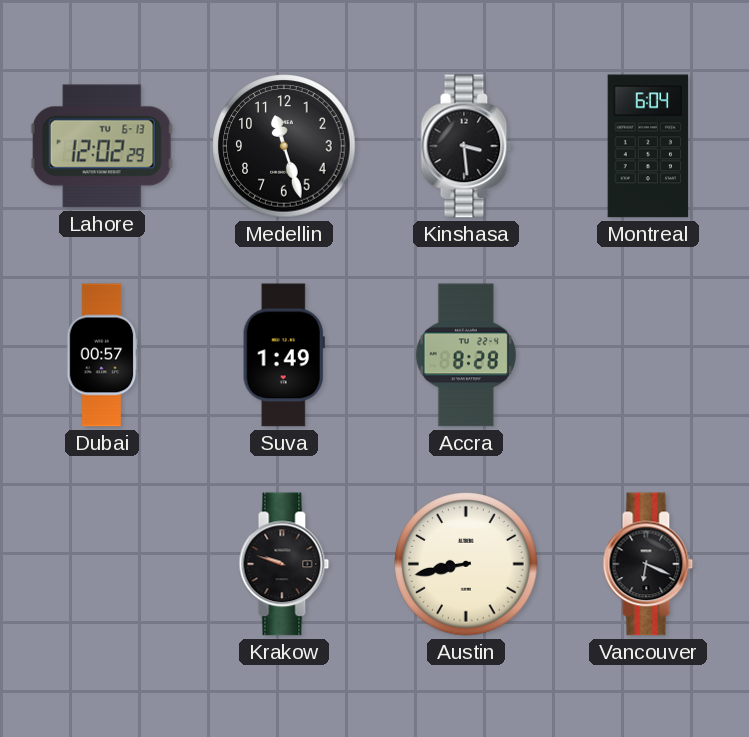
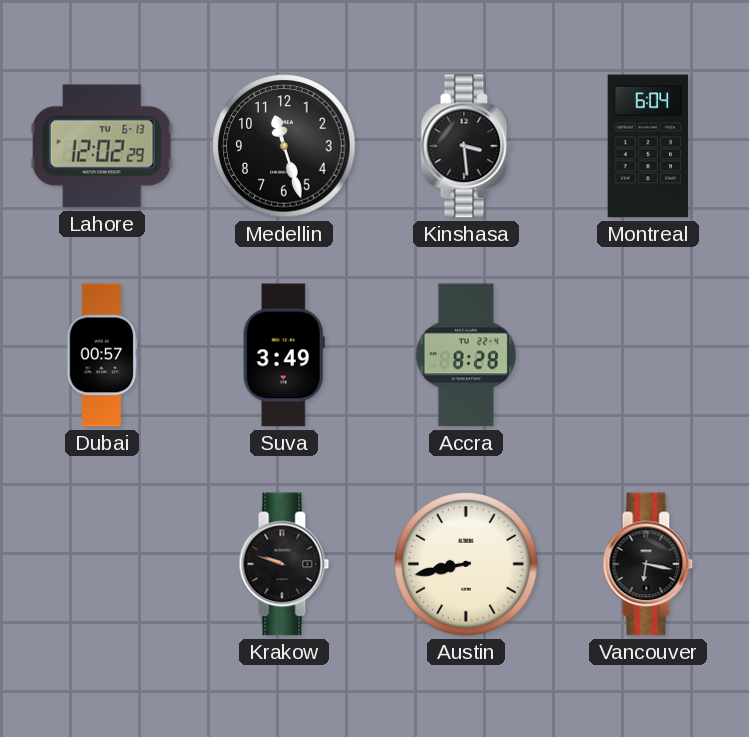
Suva: 1:49 -> 3:49 (284, 355)
Vancouver: 6:19 -> 6:17 (648, 564)
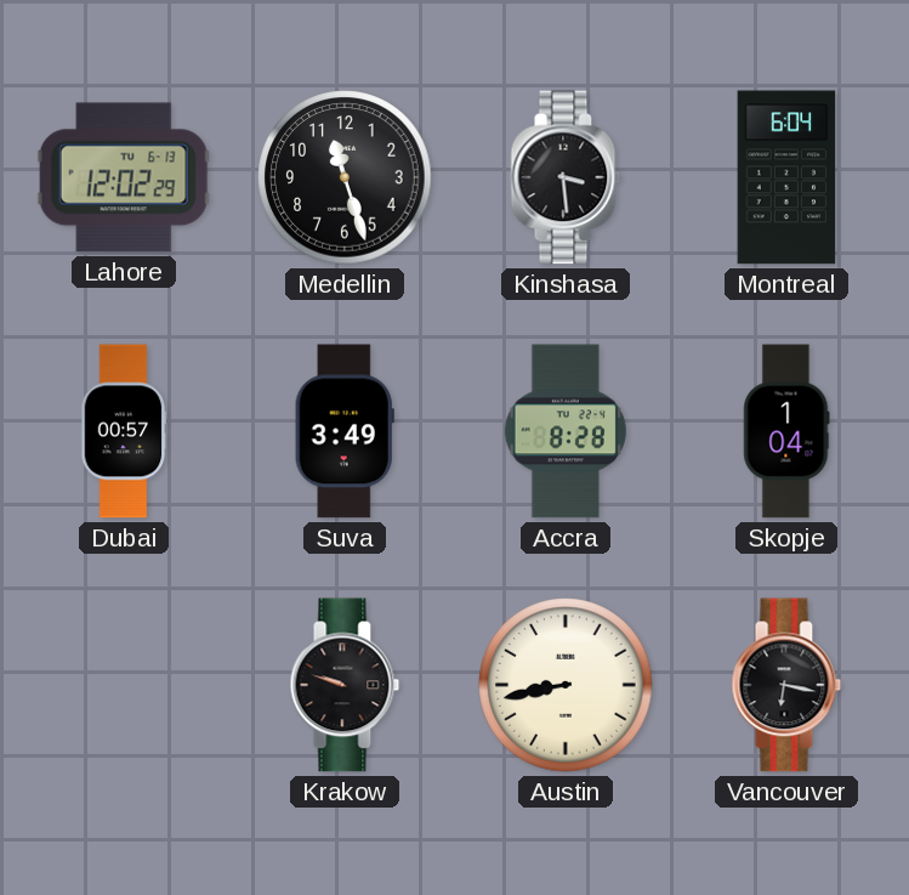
Skopje: none -> 1:04 (786, 431)
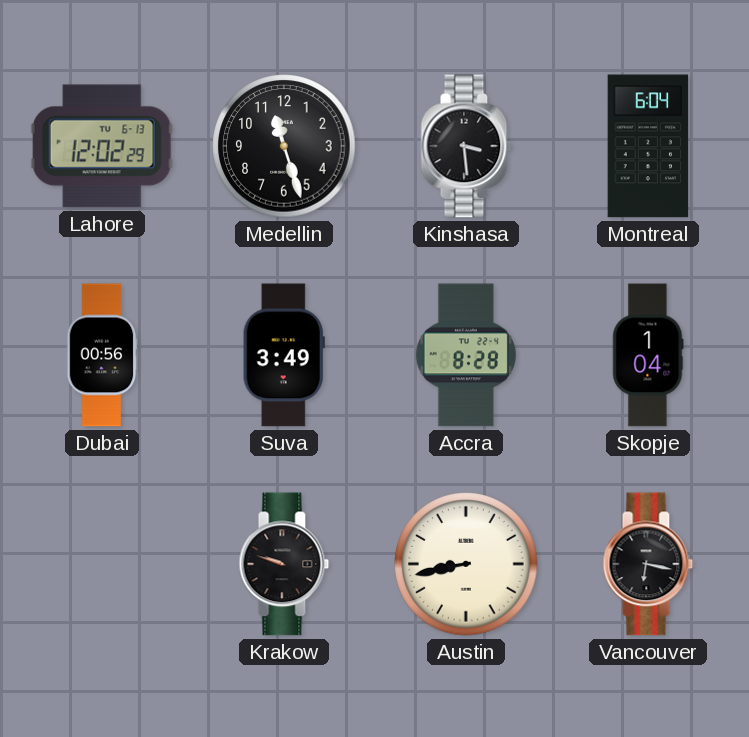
Dubai: 00:57 -> 00:56 (102, 355)
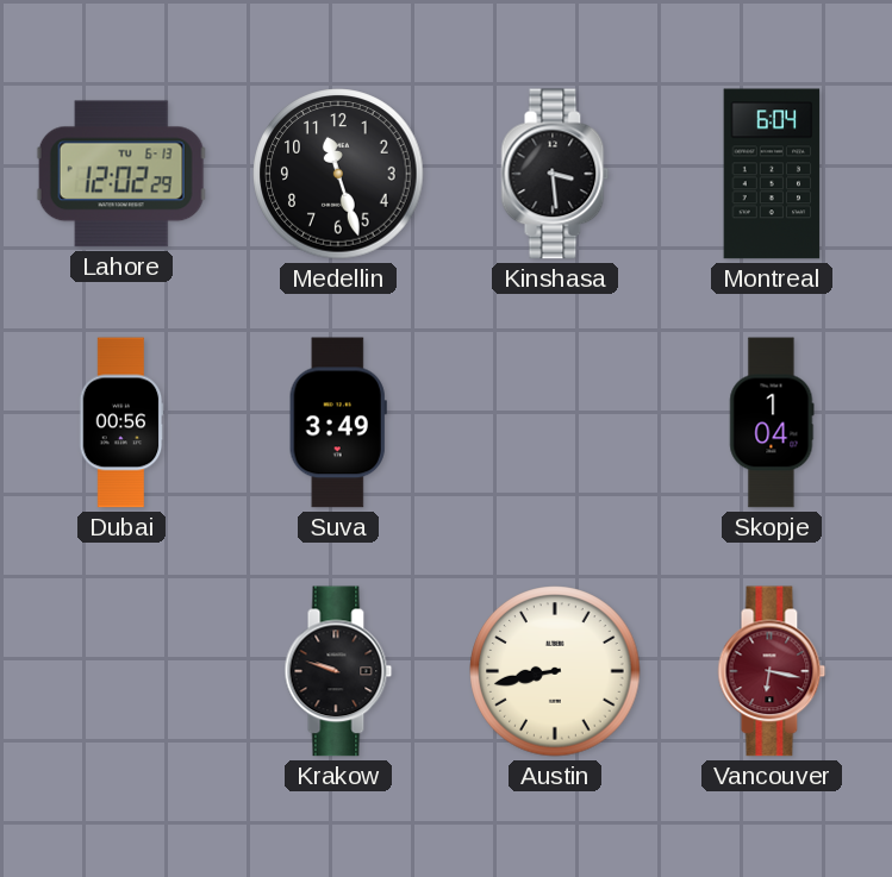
Accra: 8:28 -> none (466, 355)
Vancouver dial: black -> burgundy (772, 671)
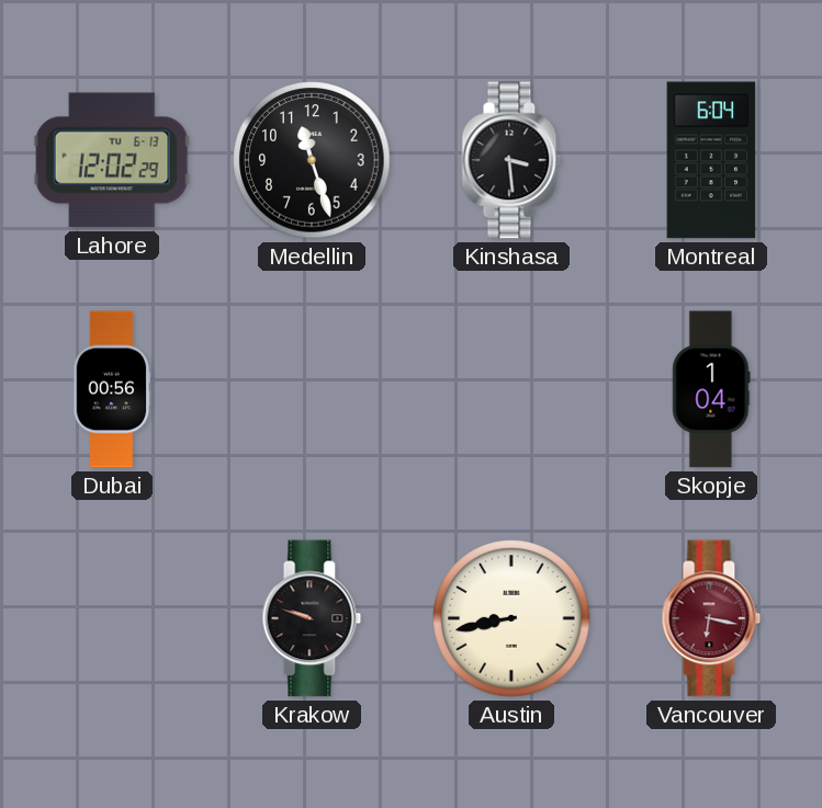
Suva: 3:49 -> none (338, 422)
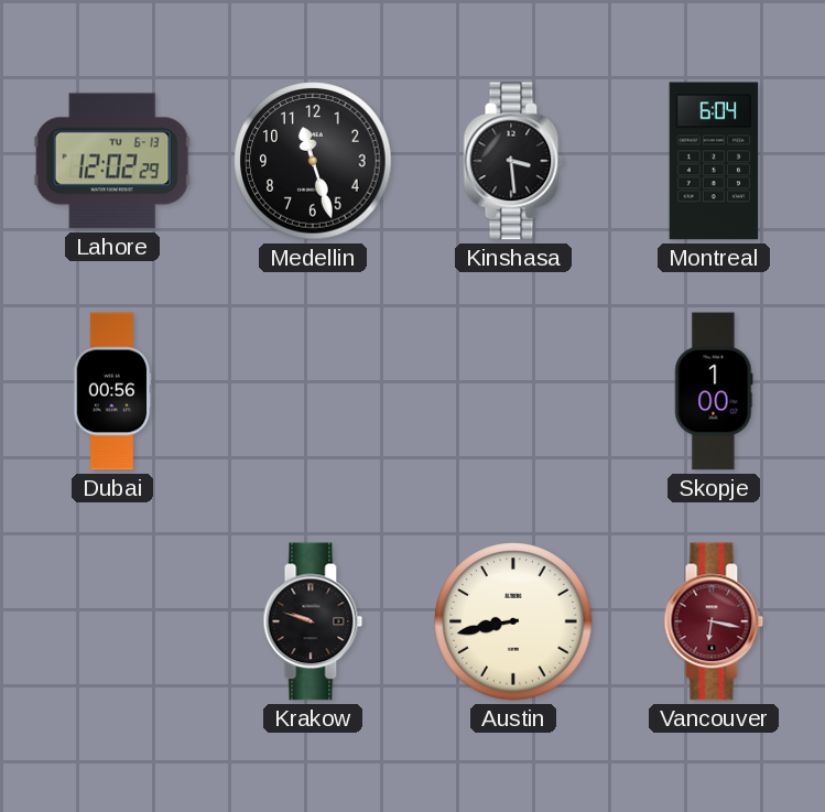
Skopje: 1:04 -> 1:00 (714, 391)
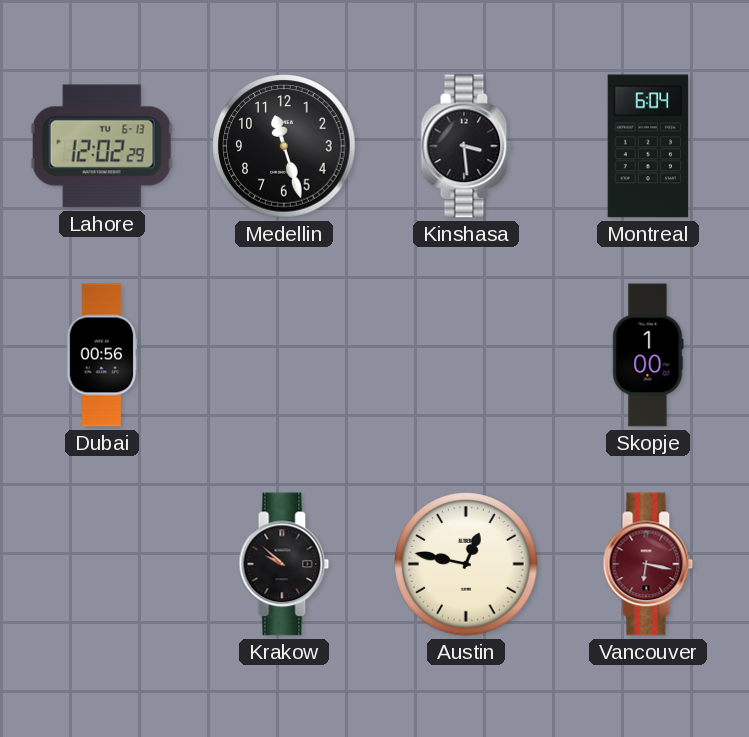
Krakow: 9:48 -> 9:52 (284, 564)
Austin: 8:43 -> 12:47 (466, 564)
